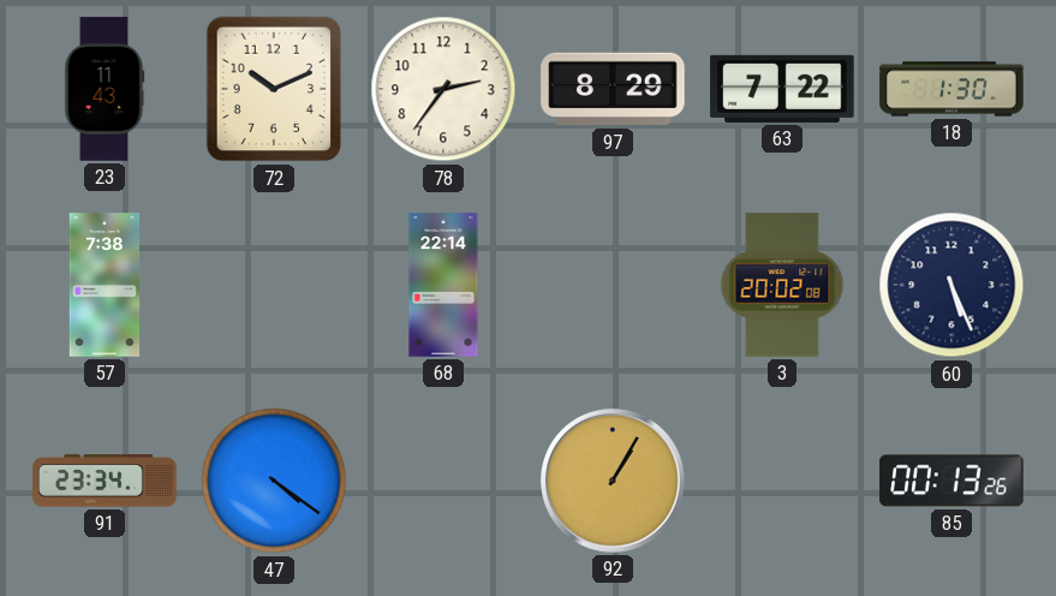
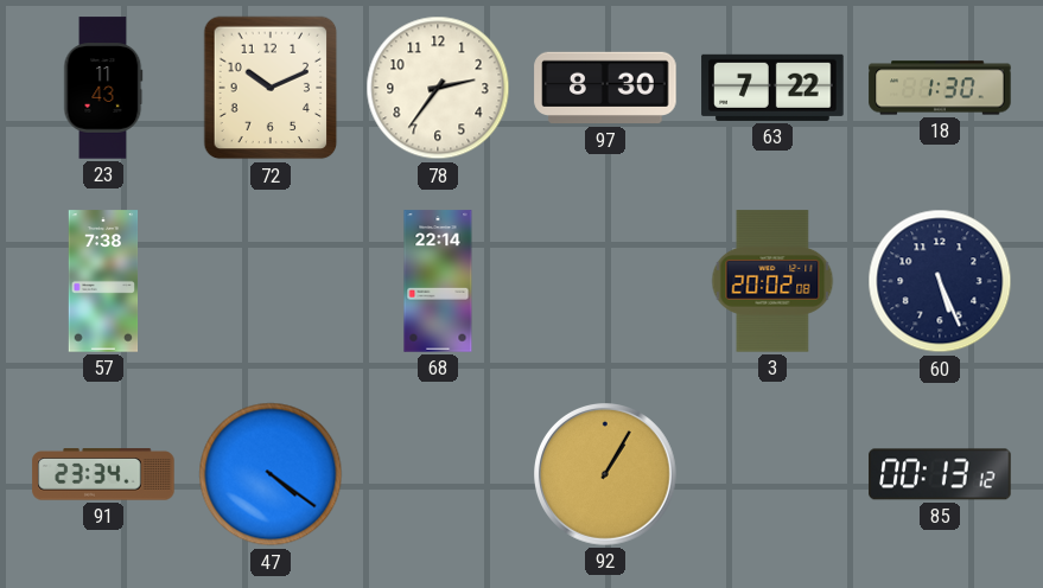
97: 8:29 -> 8:30 (605, 88)
85: 00:13:26 -> 00:13:12 (940, 474)
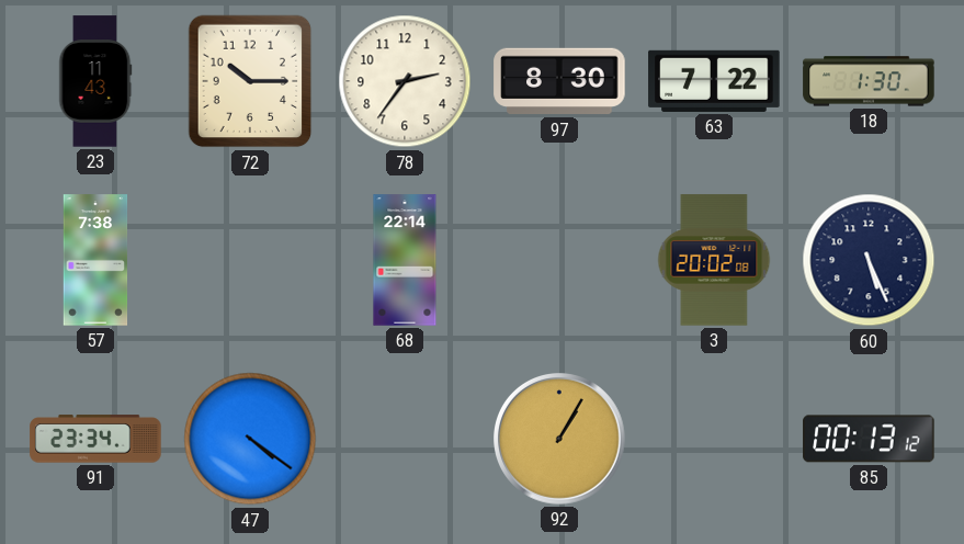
72: 10:11 -> 10:15 (250, 81)
